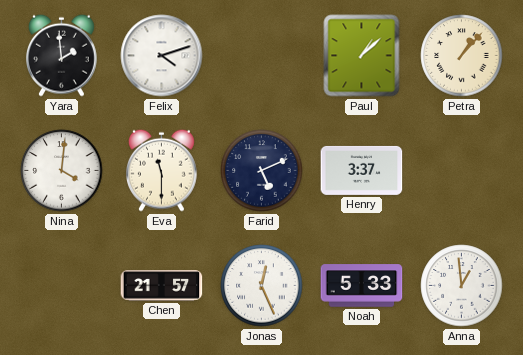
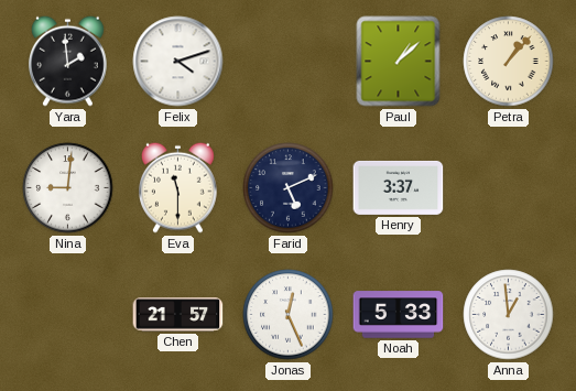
Nina: 4:01 -> 9:01 (68, 188)
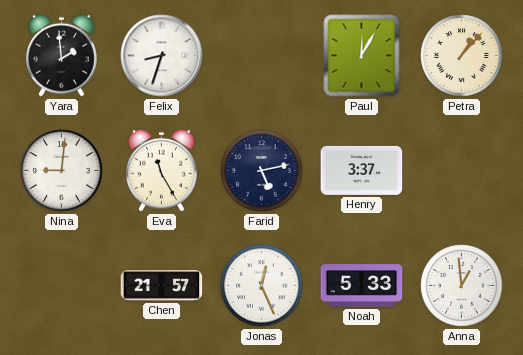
Felix: 4:12 -> 8:33 (162, 56)
Paul: 1:08 -> 12:05 (362, 56)
Eva: 11:30 -> 11:25 (162, 170)
Farid: 5:11 -> 5:13 (262, 171)
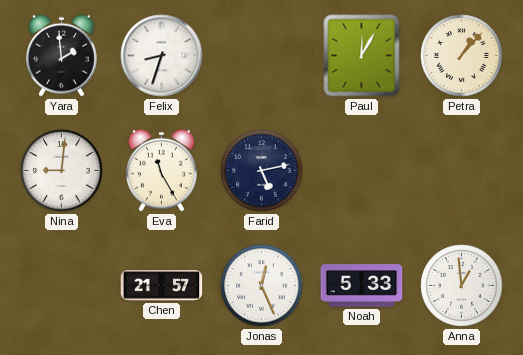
Henry: 3:37 -> none (362, 170)
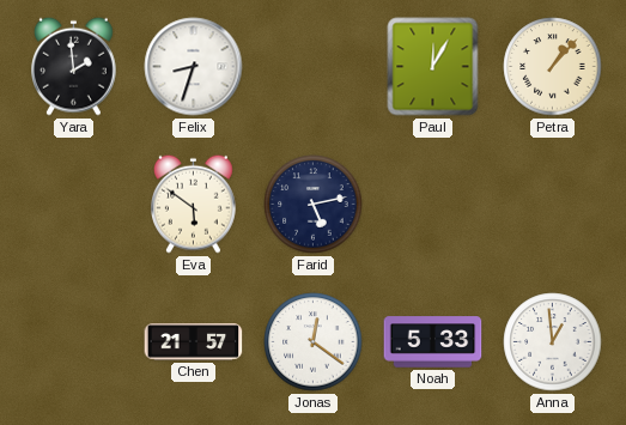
Nina: 9:01 -> none (62, 171)
Eva: 11:25 -> 5:51 (194, 204)
Jonas: 12:26 -> 12:21 (314, 342)
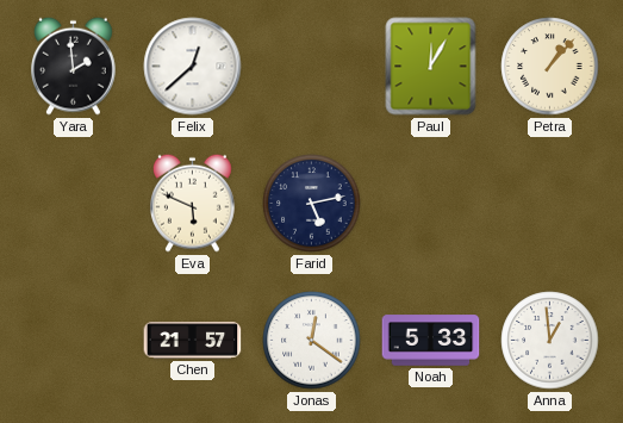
Felix: 8:33 -> 12:38 (193, 67)
Eva: 5:51 -> 5:49 (193, 203)
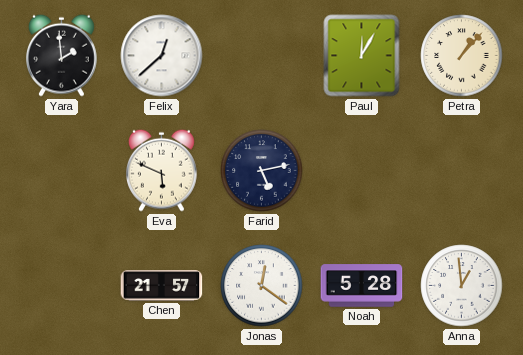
Noah: 5:33 -> 5:28 (362, 286)
